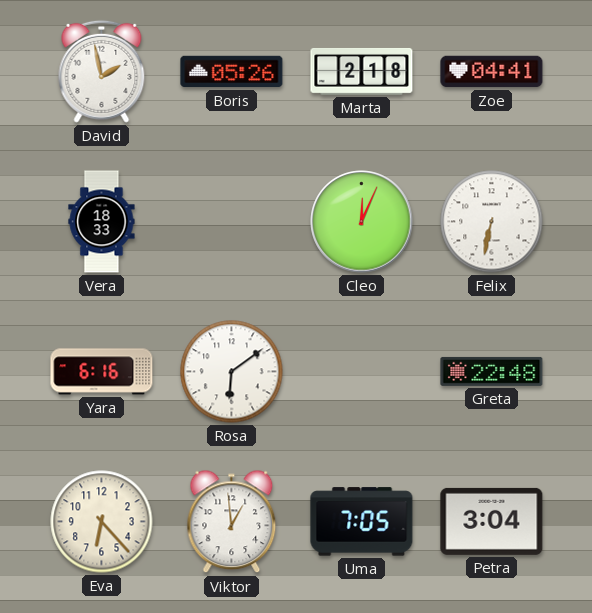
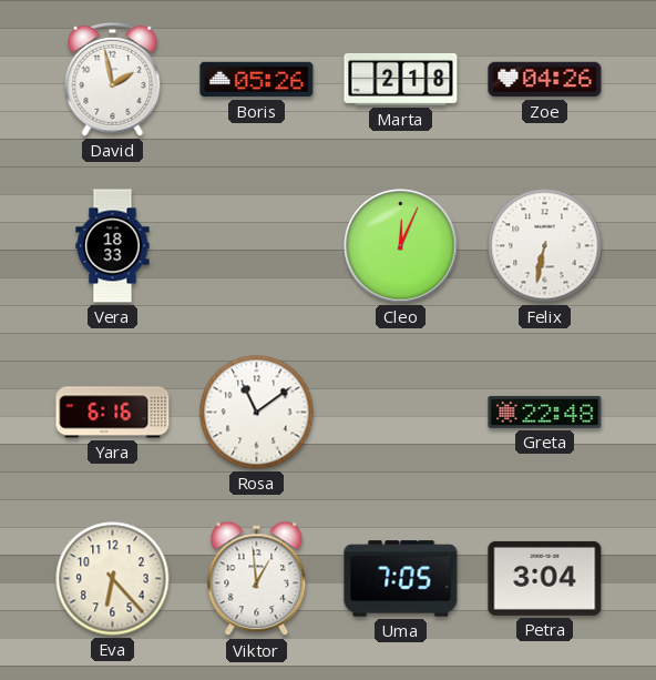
Zoe: 04:41 -> 04:26 (545, 80)
Rosa: 6:09 -> 11:09 (257, 413)
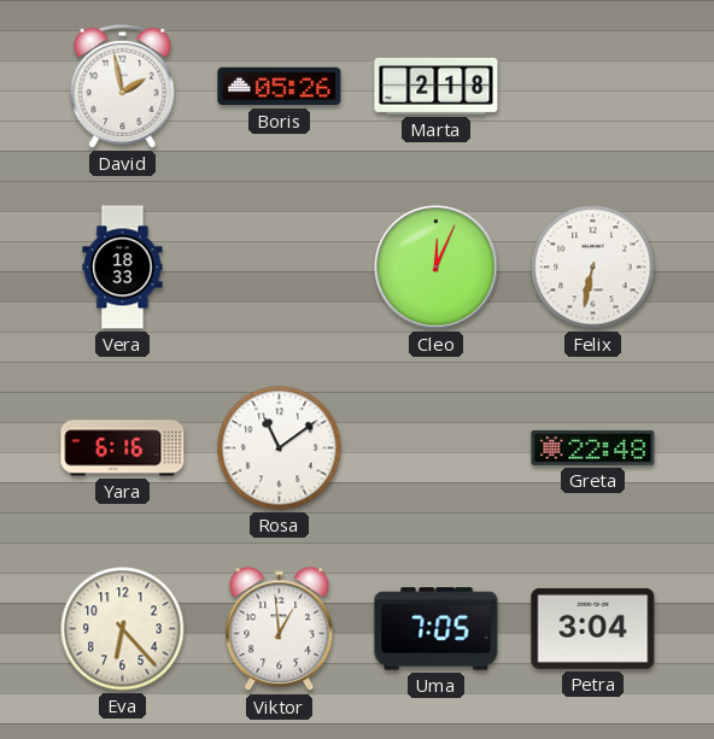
Zoe: 04:26 -> none (545, 80)
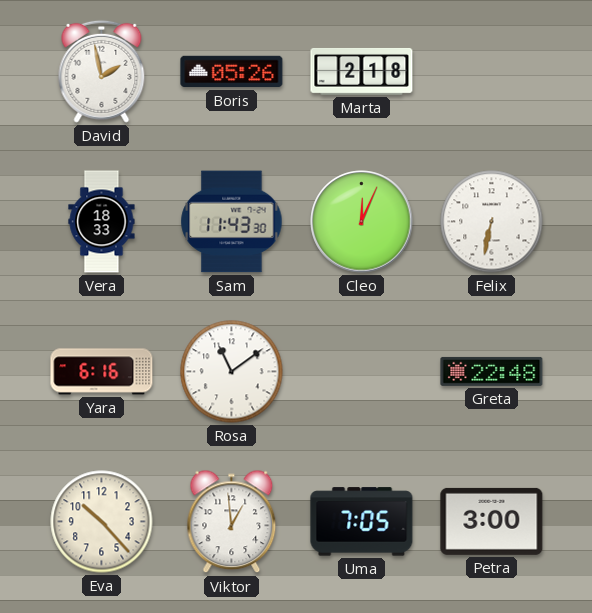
Sam: none -> 11:43 (232, 222)
Eva: 6:23 -> 10:23 (102, 522)
Petra: 3:04 -> 3:00 (492, 521)
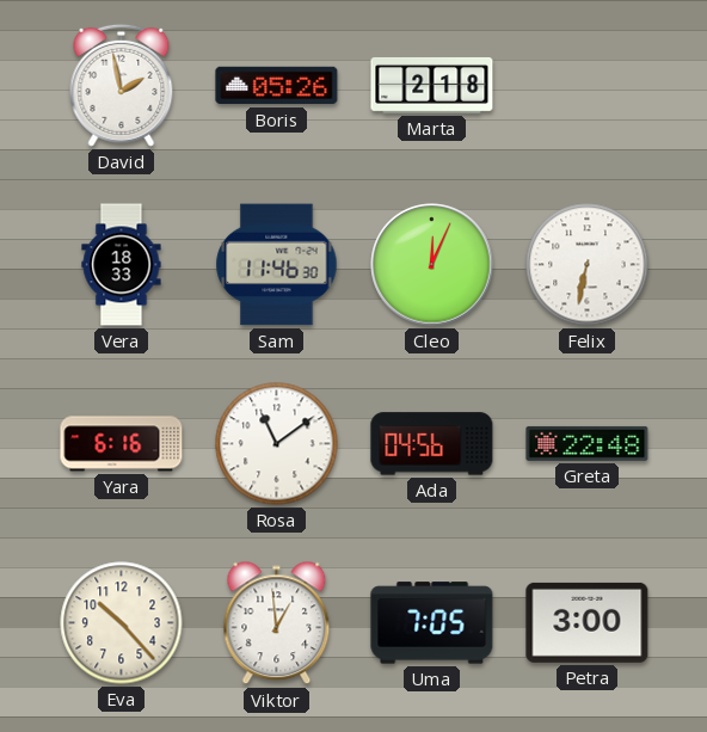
Sam: 11:43 -> 11:46 (277, 265)
Ada: none -> 04:56 (432, 444)
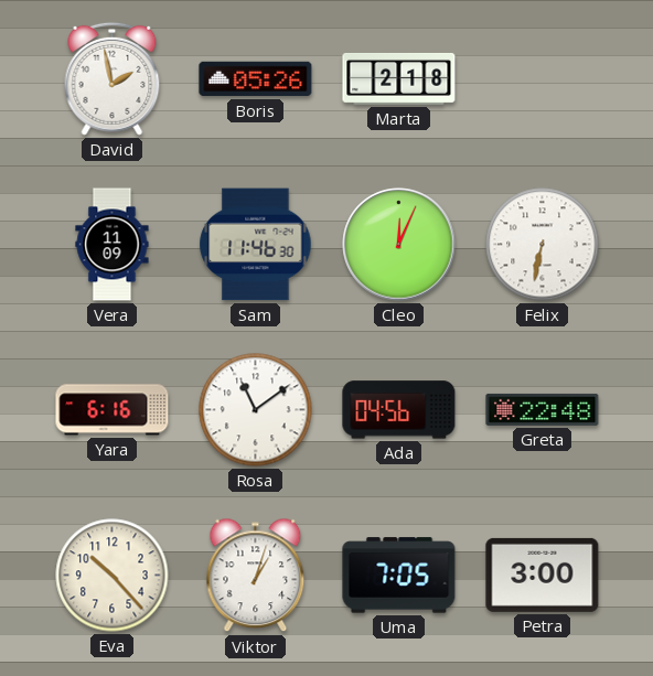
Vera: 18:33 -> 11:09 (113, 245)
Viktor: 12:59 -> 1:03 (256, 576)
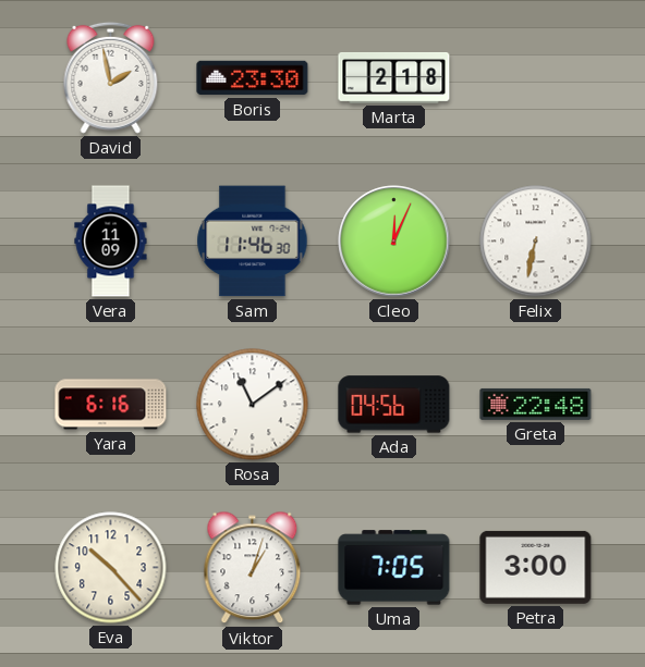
Boris: 05:26 -> 23:30 (253, 78)
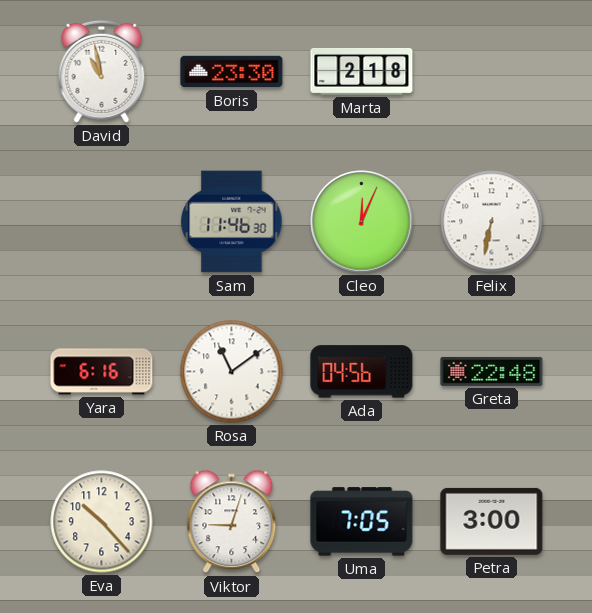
David: 1:58 -> 10:58 (102, 71)
Vera: 11:09 -> none (111, 242)
Viktor: 1:03 -> 9:03 (232, 522)
